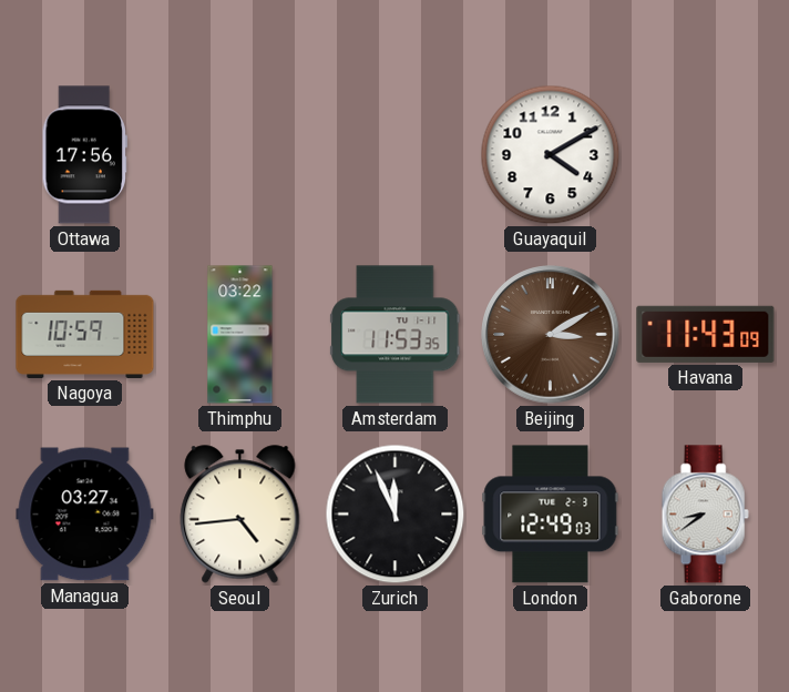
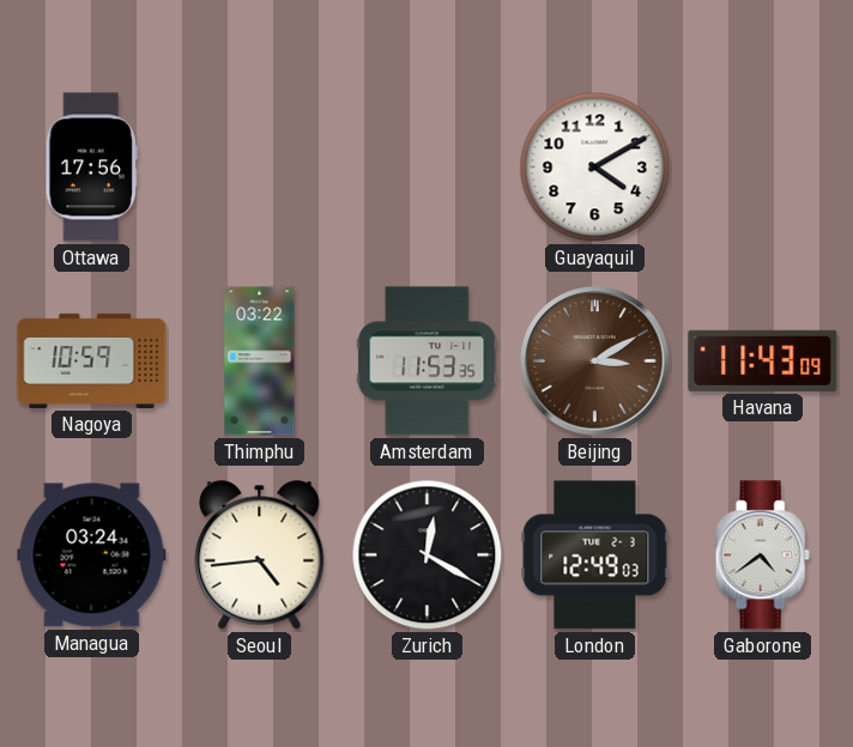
Managua: 03:27 -> 03:24 (92, 555)
Zurich: 11:56 -> 12:20 (428, 555)
Gaborone: 8:39 -> 4:39 (762, 555)
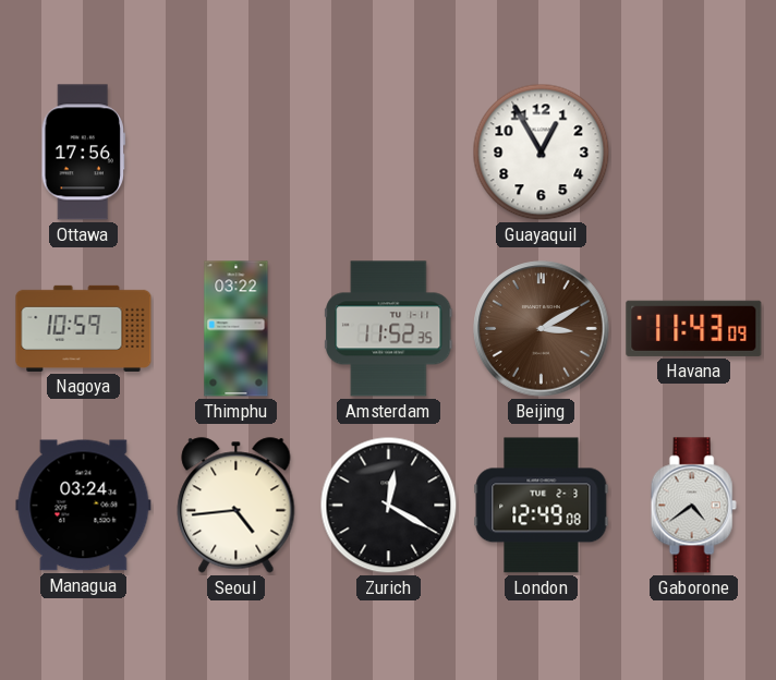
Guayaquil: 4:10 -> 12:55 (542, 153)
Amsterdam: 11:53 -> 11:52 (389, 329)
London: 12:49:03 -> 12:49:08 (542, 506)
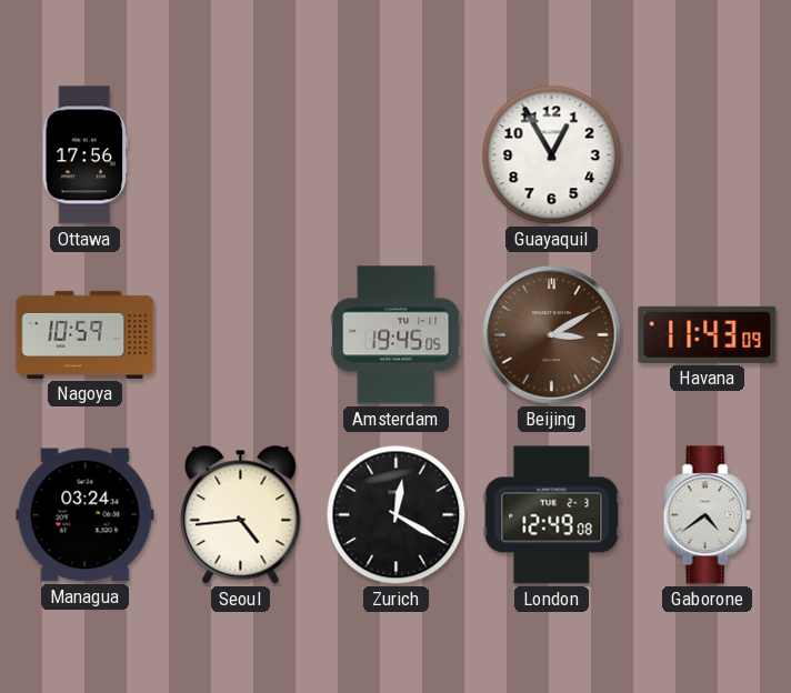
Thimphu: 03:22 -> none (237, 329)
Amsterdam: 11:52 -> 19:45 (397, 335)
